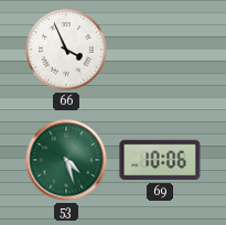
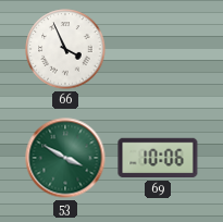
53: 4:27 -> 3:50 (65, 158)
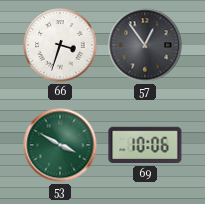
66: 3:56 -> 3:33 (60, 45)
57: none -> 12:54 (145, 45)
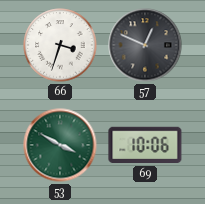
57: 12:54 -> 12:49 (145, 45)
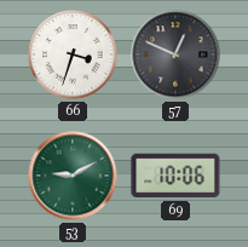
53: 3:50 -> 9:10 (73, 176)
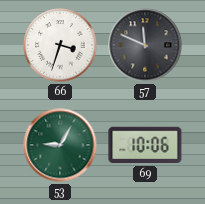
57: 12:49 -> 11:49 (145, 45)
53: 9:10 -> 9:05 (60, 145)
